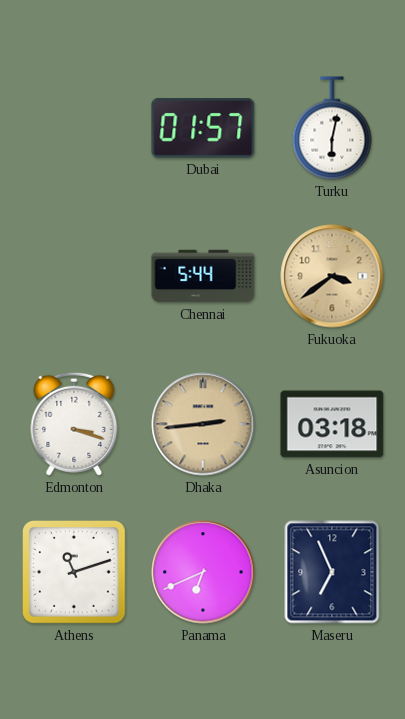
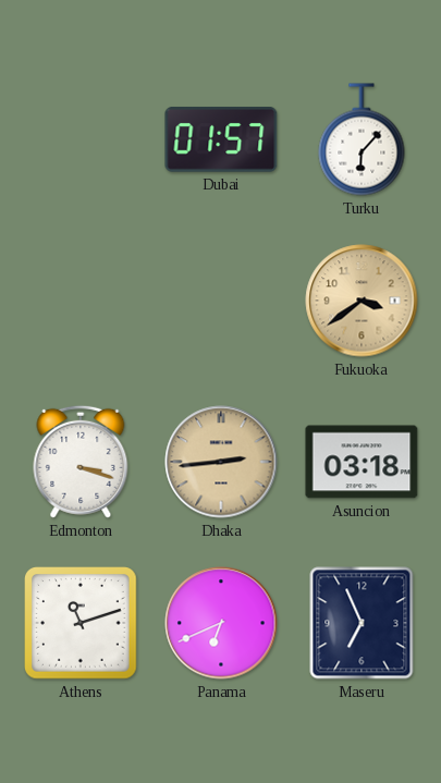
Turku: 6:02 -> 6:07 (362, 139)
Chennai: 5:44 -> none (203, 276)
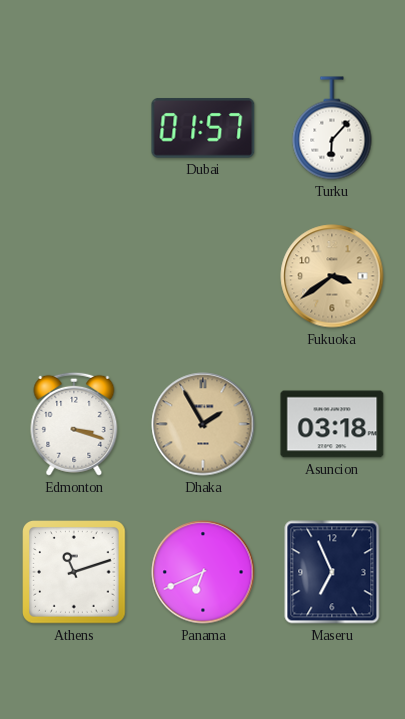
Dhaka: 2:44 -> 1:55 (203, 424)
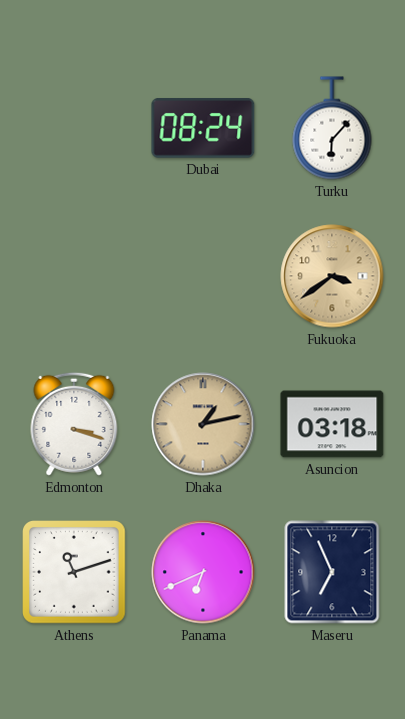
Dubai: 01:57 -> 08:24 (203, 129)
Dhaka: 1:55 -> 1:13 (203, 424)
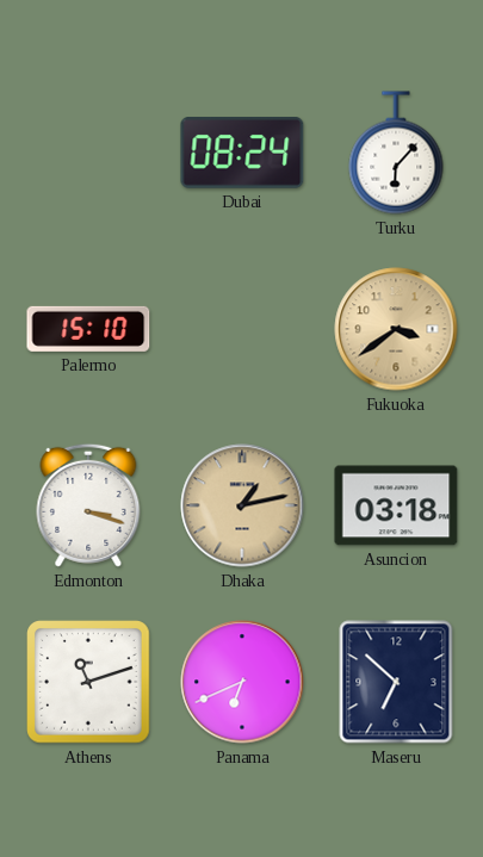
Palermo: none -> 15:10 (88, 329)
Maseru: 6:56 -> 6:52 (396, 682)
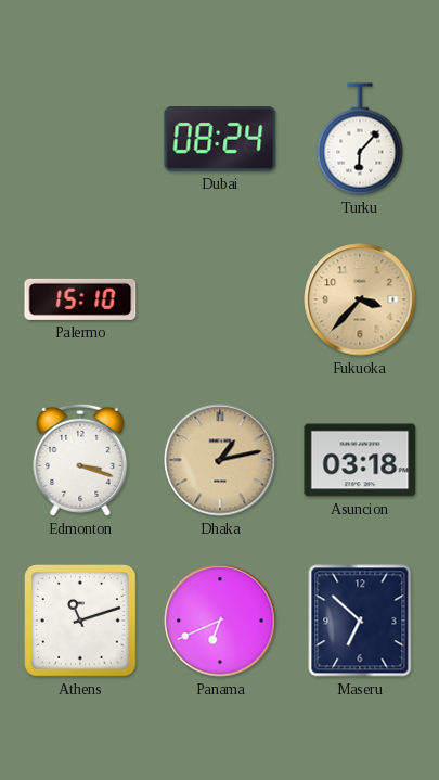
Fukuoka: 3:39 -> 3:37 (360, 299)
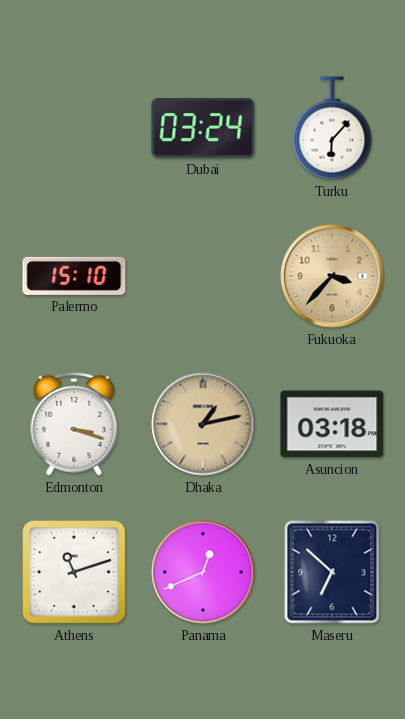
Dubai: 08:24 -> 03:24 (203, 129)
Panama: 6:41 -> 12:41 (203, 572)
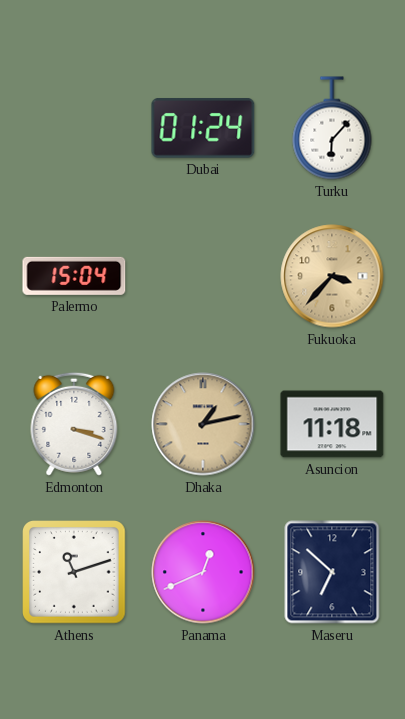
Dubai: 03:24 -> 01:24 (203, 129)
Palermo: 15:10 -> 15:04 (74, 276)
Asuncion: 03:18 -> 11:18 (332, 424)
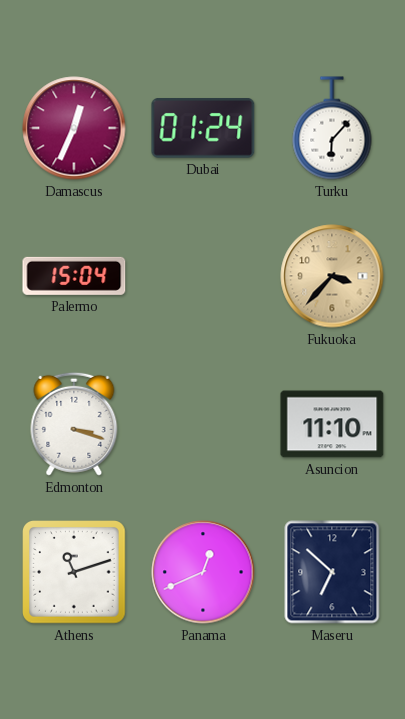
Damascus: none -> 12:34 (74, 128)
Dhaka: 1:13 -> none (203, 424)
Asuncion: 11:18 -> 11:10 (332, 424)
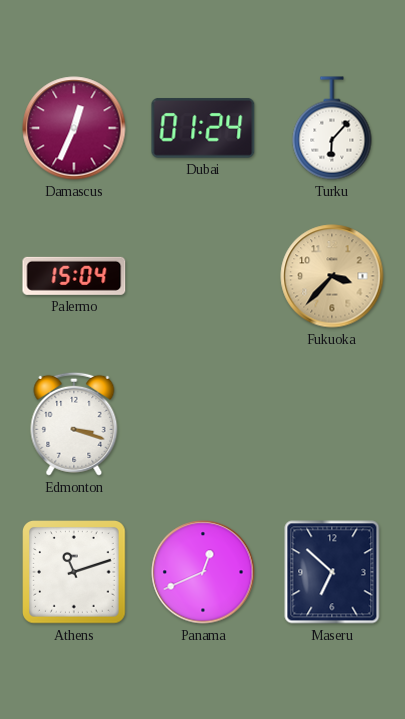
Asuncion: 11:10 -> none (332, 424)
